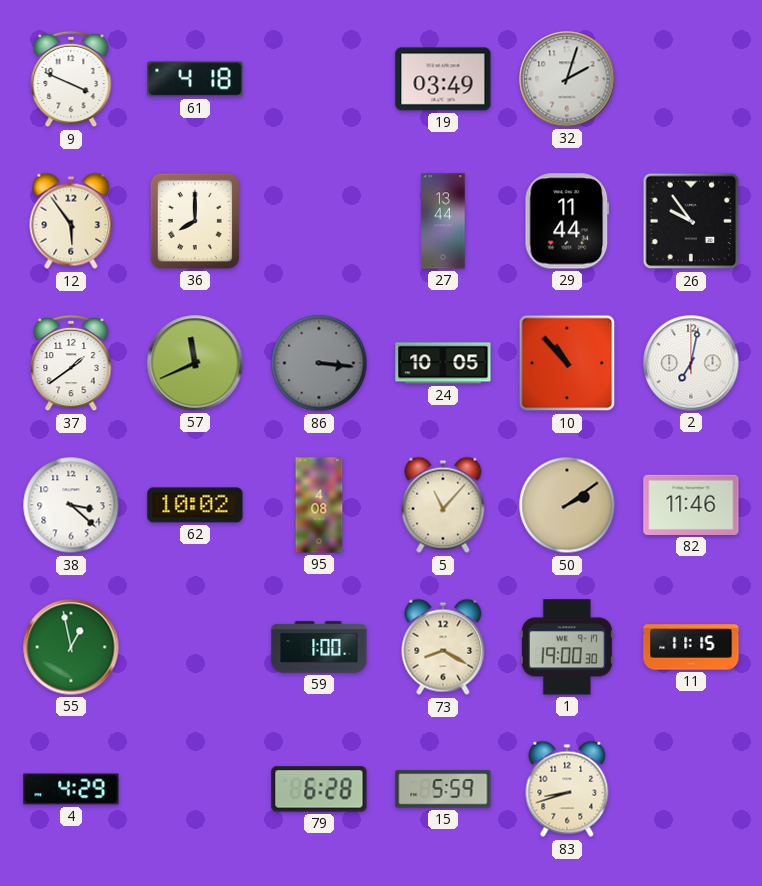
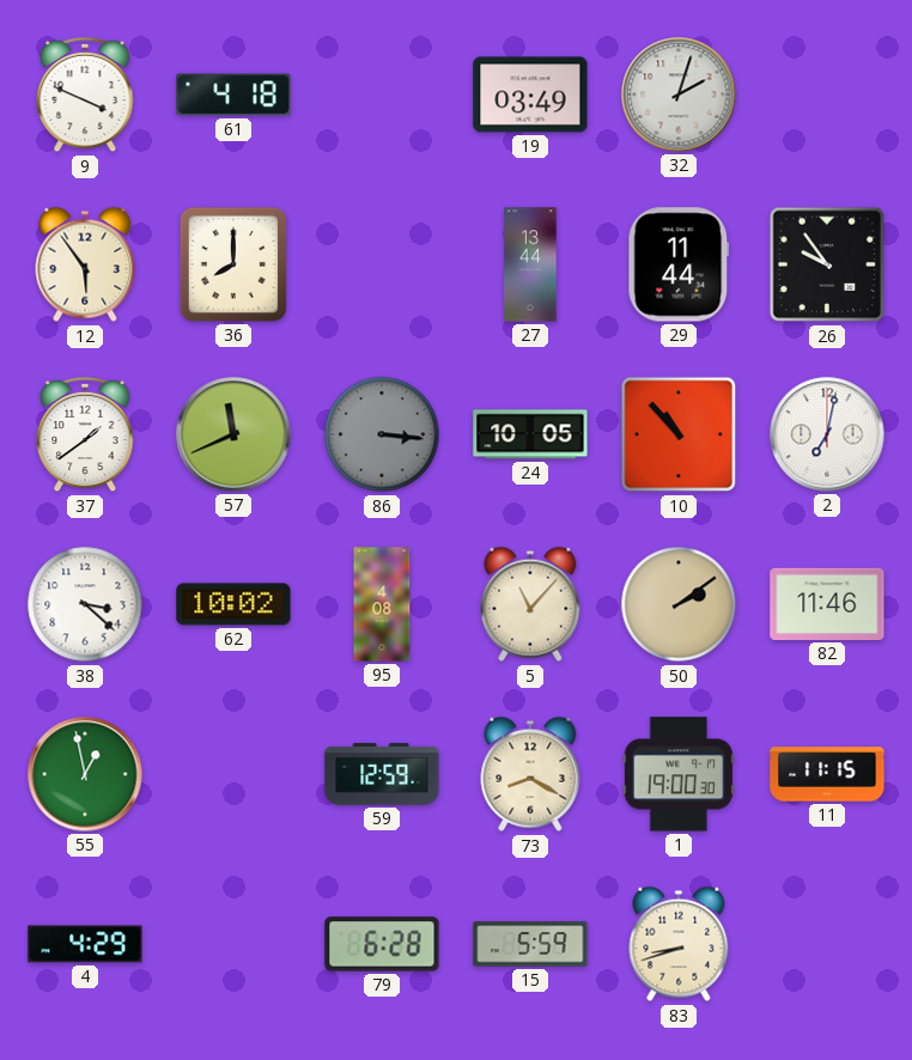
59: 1:00 -> 12:59 (382, 774)
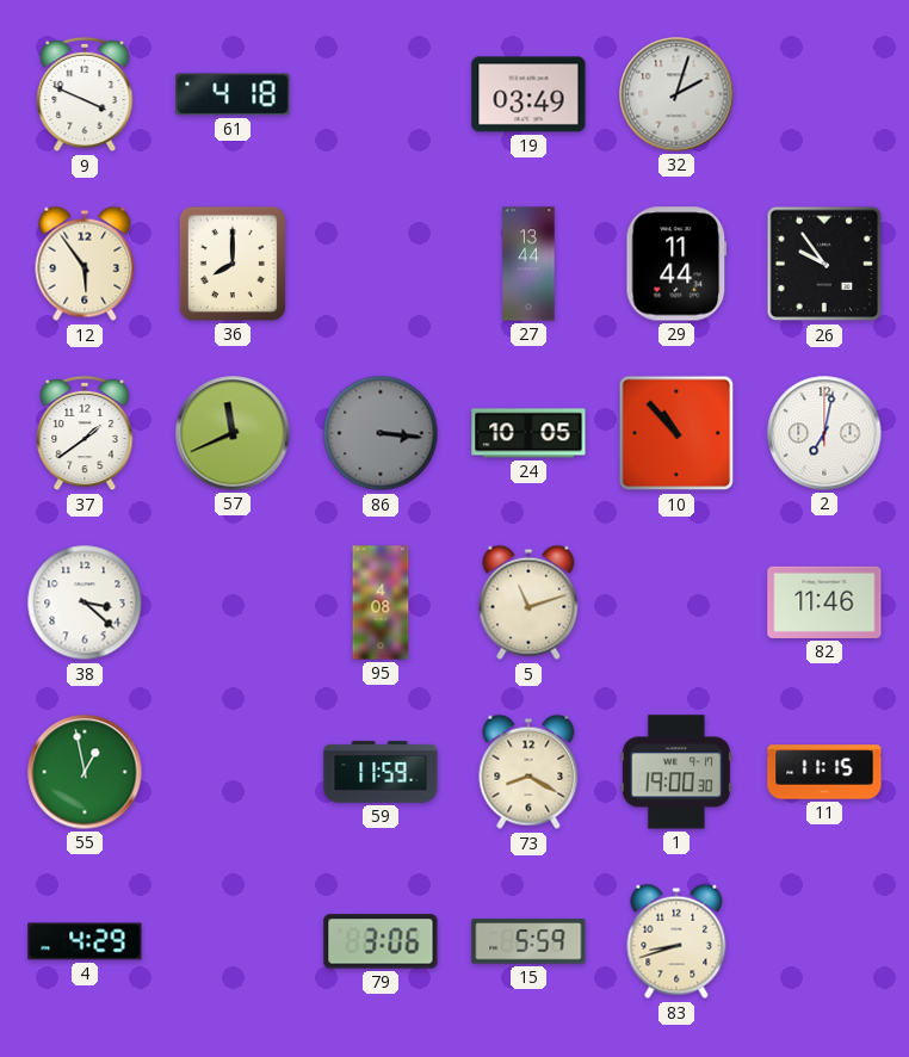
62: 10:02 -> none (233, 604)
5: 11:07 -> 11:12 (528, 602)
50: 2:09 -> none (679, 604)
59: 12:59 -> 11:59 (381, 772)
79: 6:28 -> 3:06 (381, 941)
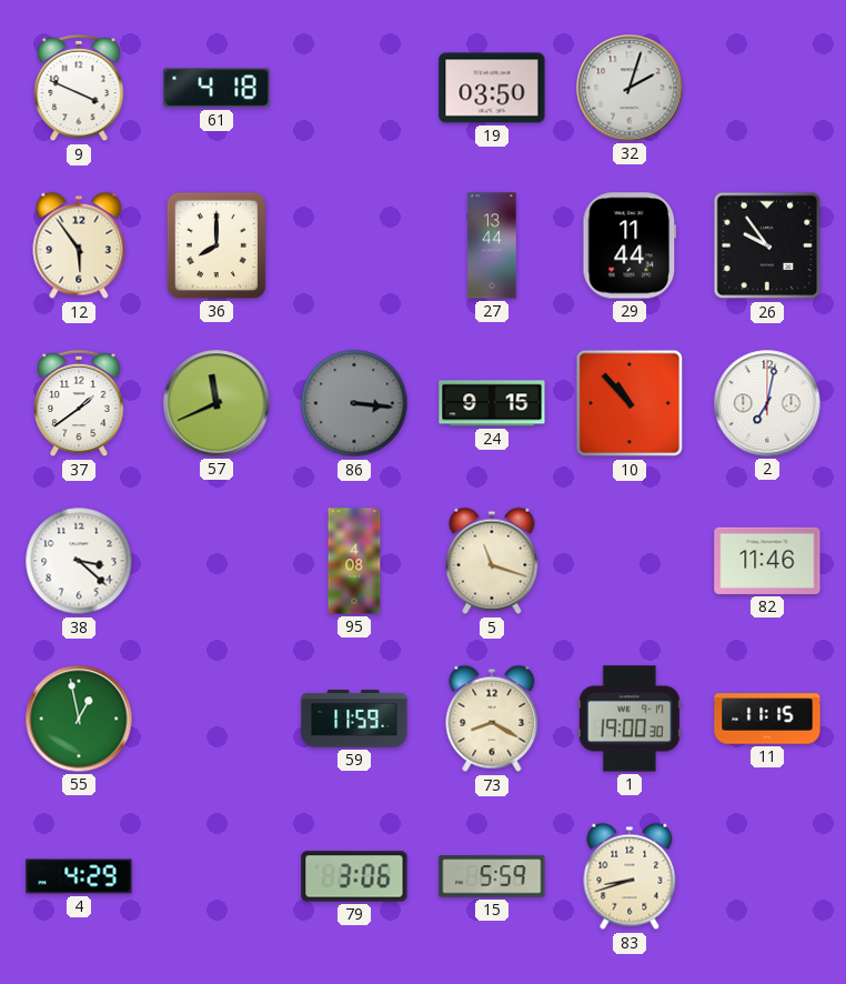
19: 03:49 -> 03:50 (492, 88)
24: 10:05 -> 9:15 (492, 403)
5: 11:12 -> 11:18 (492, 561)
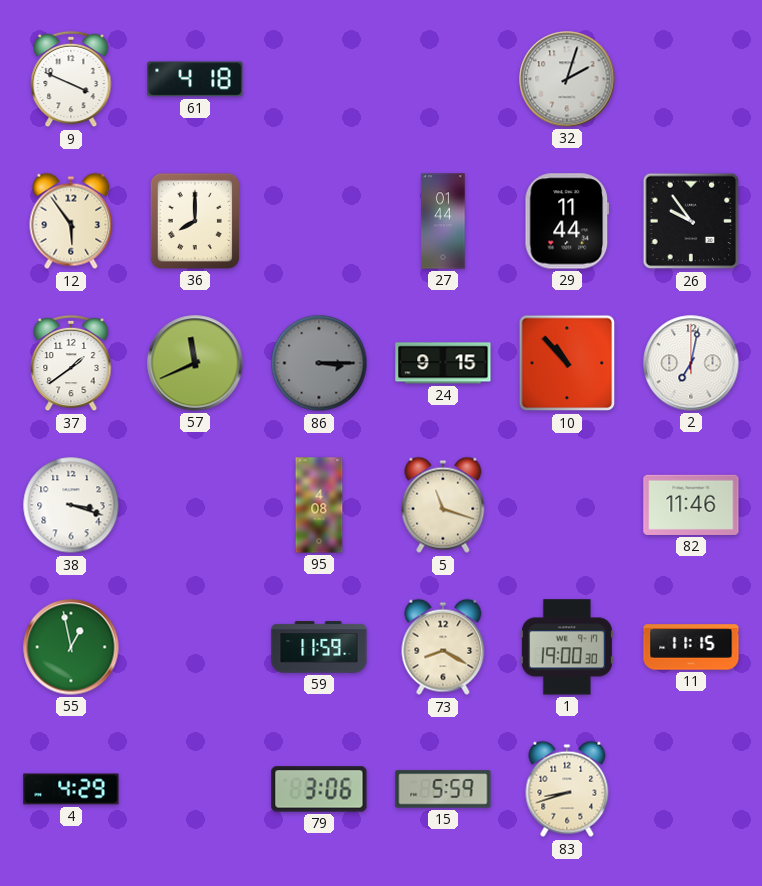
19: 03:50 -> none (492, 88)
27: 13:44 -> 01:44 (443, 221)
86: 3:16 -> 3:15 (319, 363)
38: 3:22 -> 3:18 (71, 505)
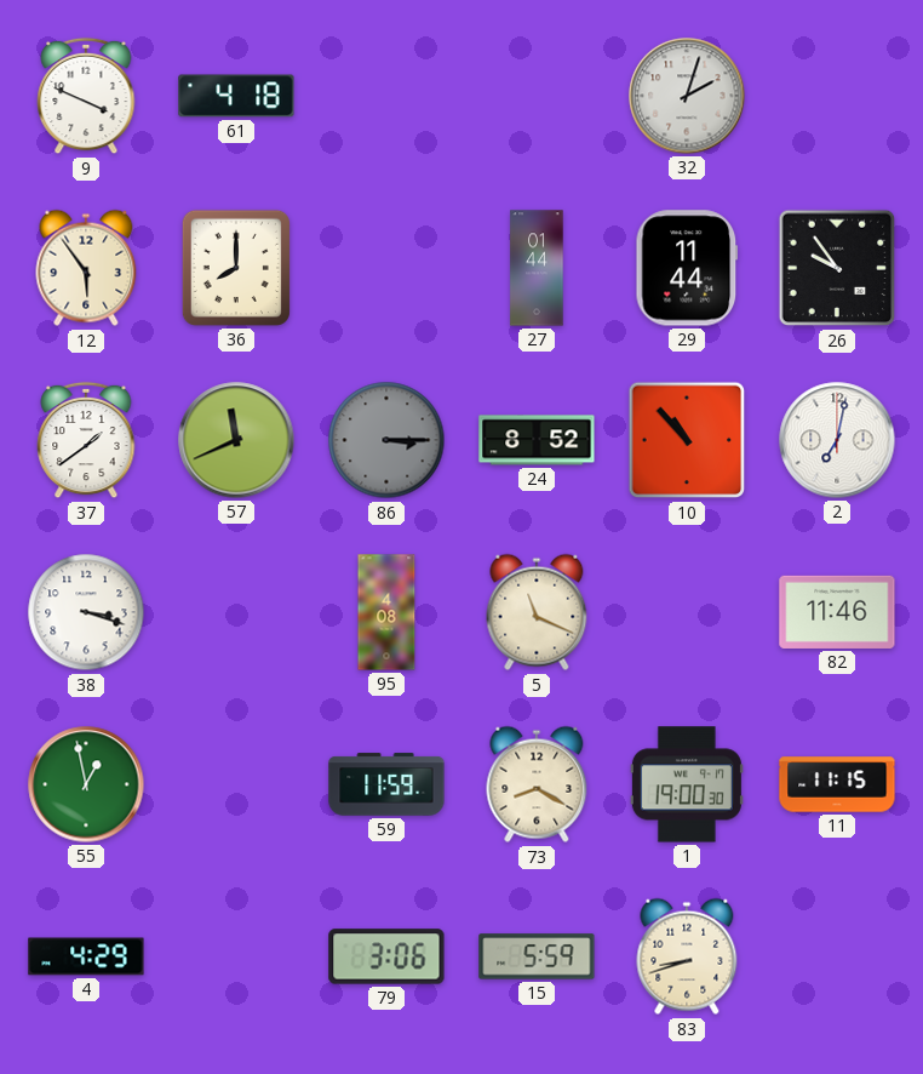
24: 9:15 -> 8:52 (537, 440)
5: 11:18 -> 11:19 (537, 612)
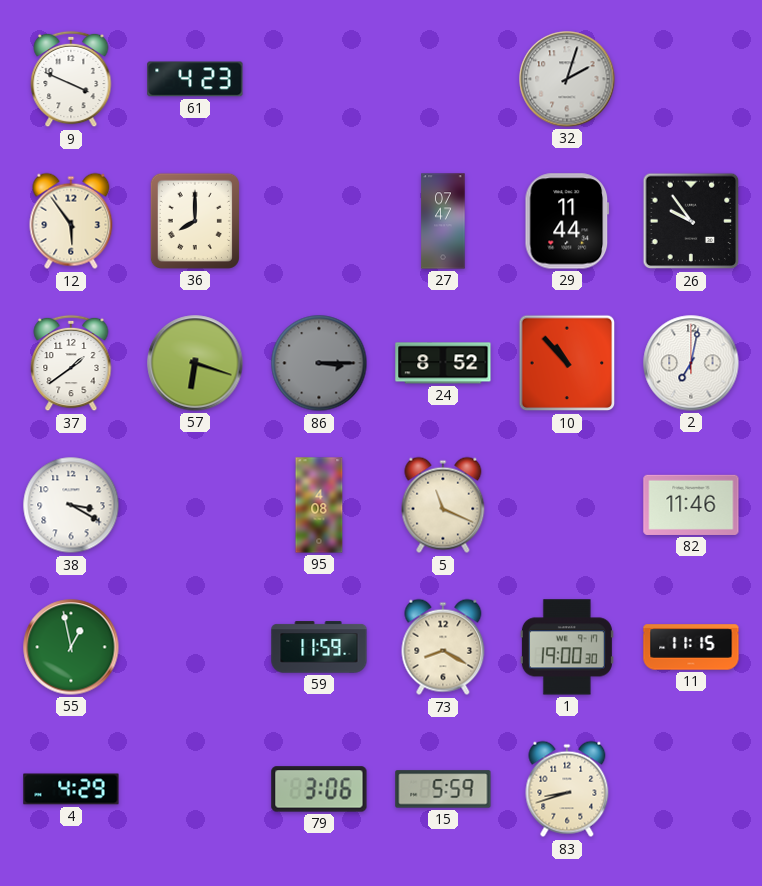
61: 4:18 -> 4:23 (195, 79)
27: 01:44 -> 07:47 (443, 221)
57: 11:41 -> 6:18 (195, 363)
38: 3:18 -> 3:20 (71, 505)
